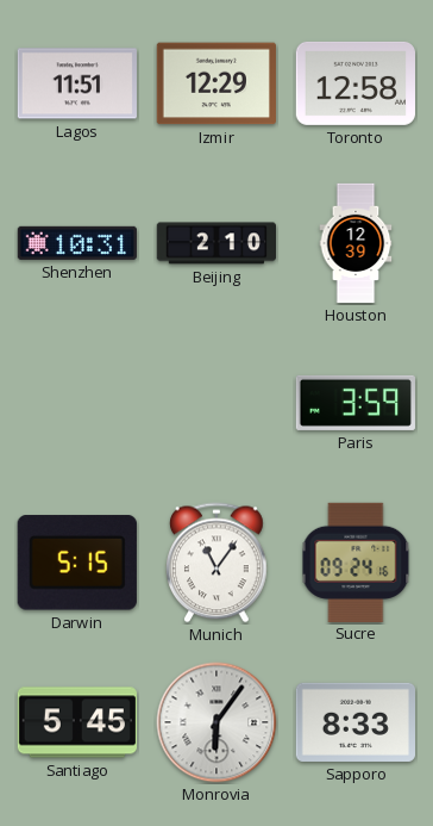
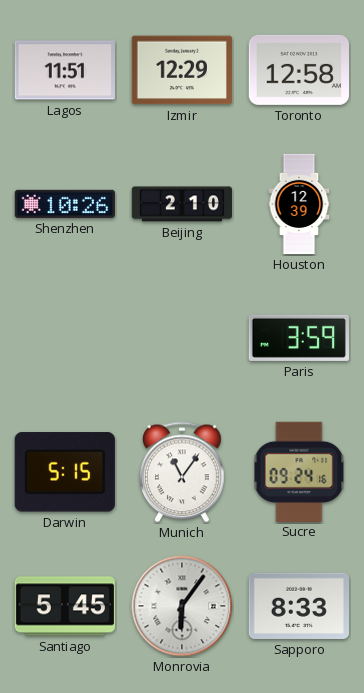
Shenzhen: 10:31 -> 10:26 (65, 204)
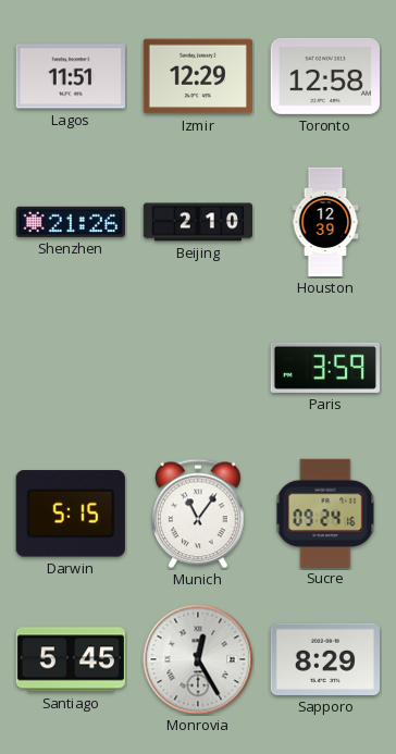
Shenzhen: 10:26 -> 21:26 (71, 222)
Monrovia: 6:06 -> 12:25 (198, 659)
Sapporo: 8:33 -> 8:29 (324, 659)
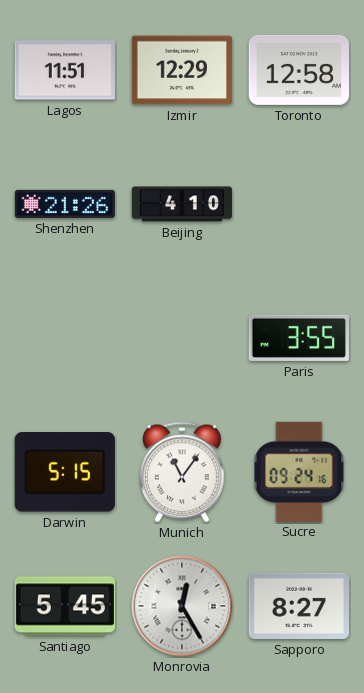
Beijing: 2:10 -> 4:10 (181, 204)
Houston: 12:39 -> none (325, 222)
Paris: 3:59 -> 3:55 (298, 338)
Sapporo: 8:29 -> 8:27 (298, 606)
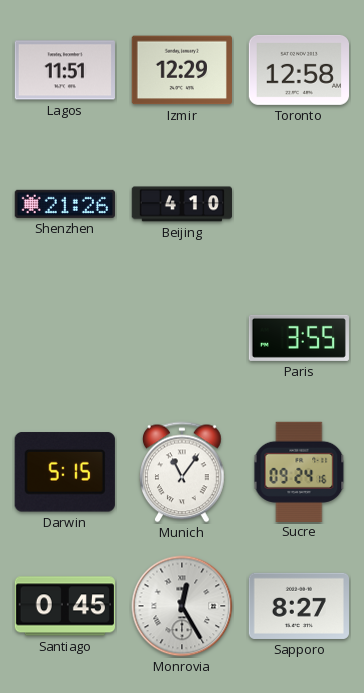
Santiago: 5:45 -> 0:45 (64, 606)
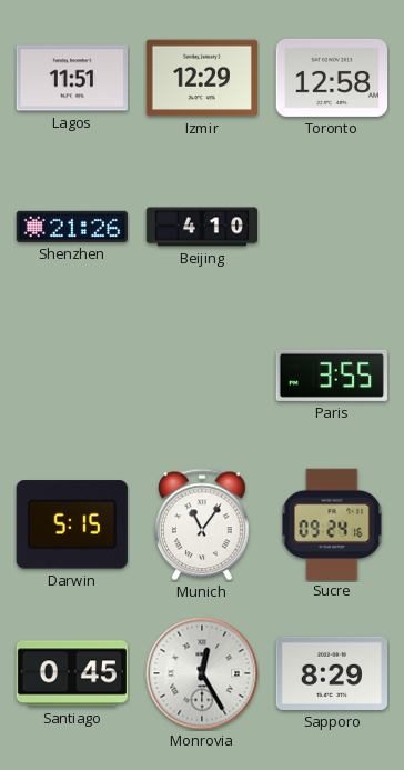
Sapporo: 8:27 -> 8:29 (331, 673)
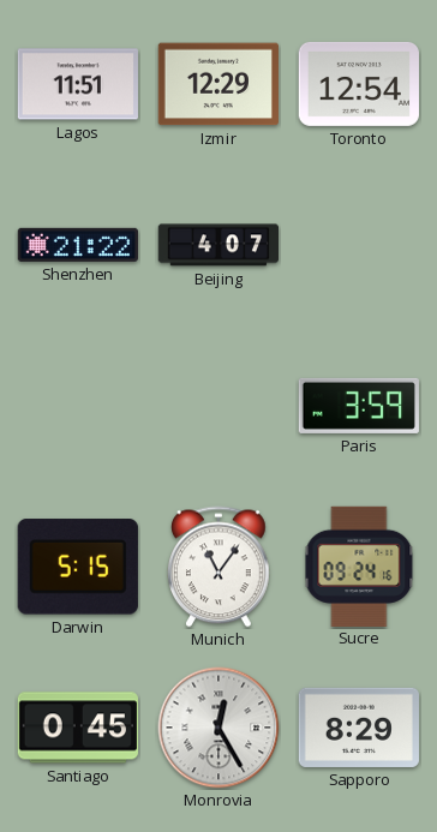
Toronto: 12:58 -> 12:54 (358, 84)
Shenzhen: 21:26 -> 21:22 (78, 245)
Beijing: 4:10 -> 4:07 (217, 245)
Paris: 3:55 -> 3:59 (358, 406)
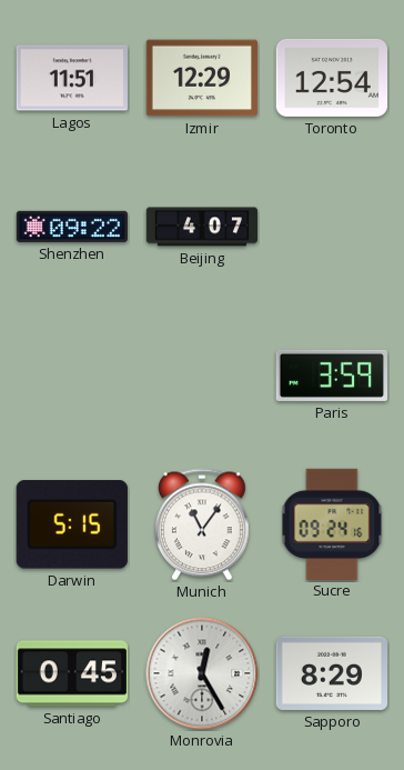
Shenzhen: 21:22 -> 09:22 (72, 227)
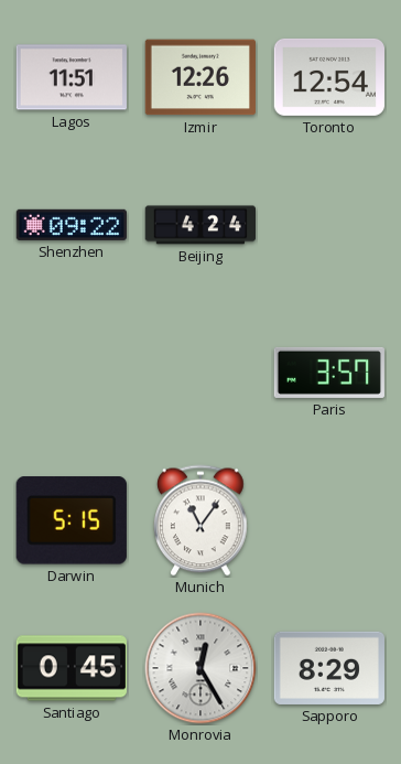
Izmir: 12:29 -> 12:26 (199, 77)
Beijing: 4:07 -> 4:24 (199, 225)
Paris: 3:59 -> 3:57 (328, 373)
Sucre: 09:24 -> none (332, 523)
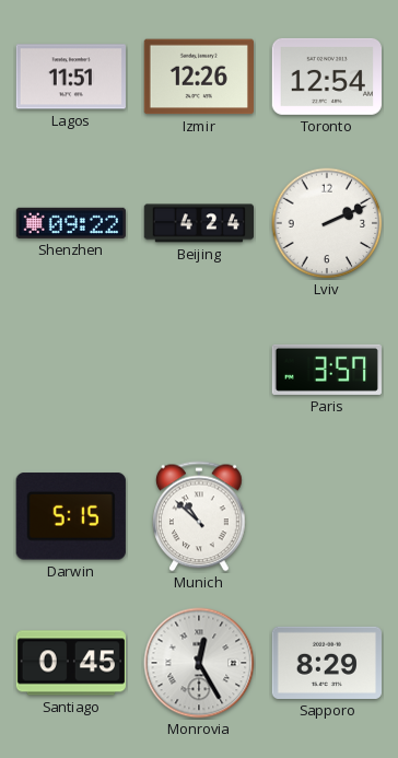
Lviv: none -> 2:11 (327, 223)
Munich: 11:06 -> 10:52 (200, 516)
